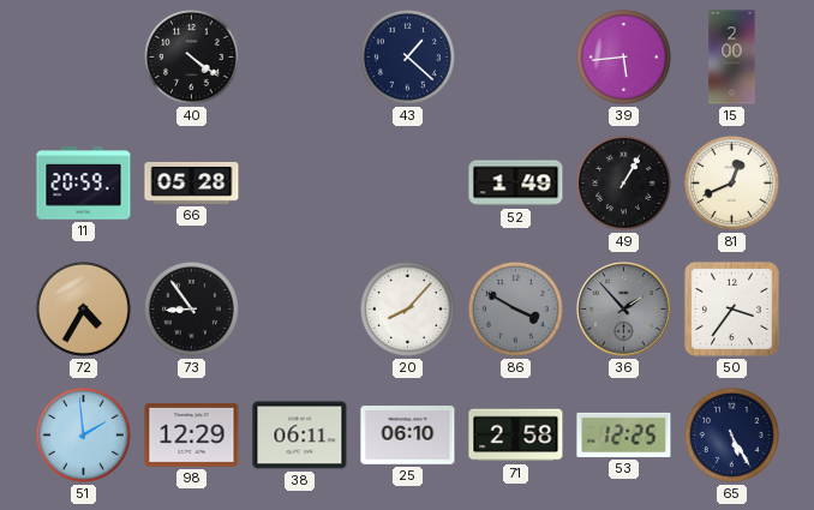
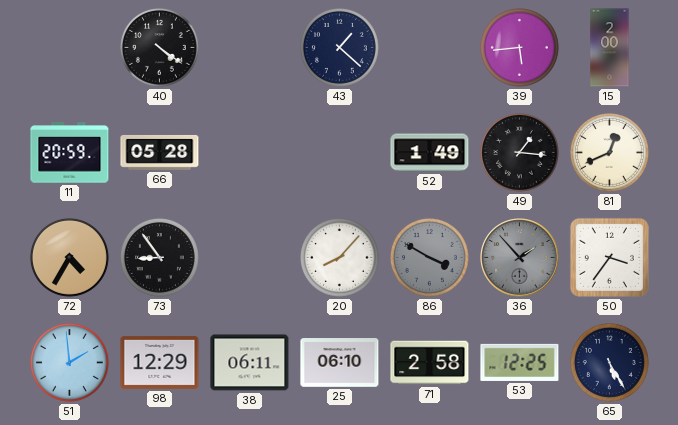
49: 1:05 -> 1:16 (519, 152)
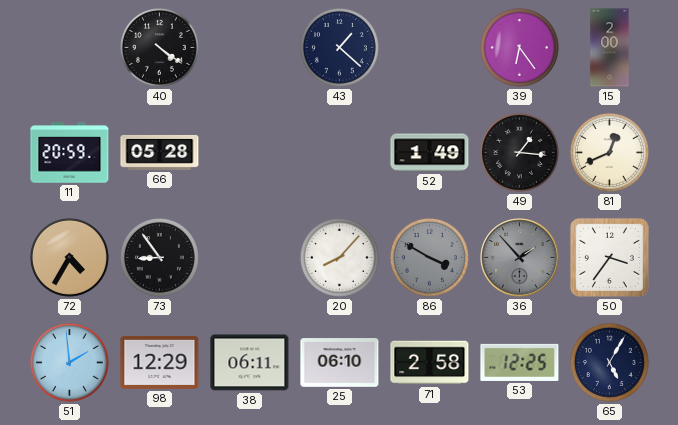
39: 5:44 -> 6:24 (519, 47)
65: 5:25 -> 5:05 (609, 362)
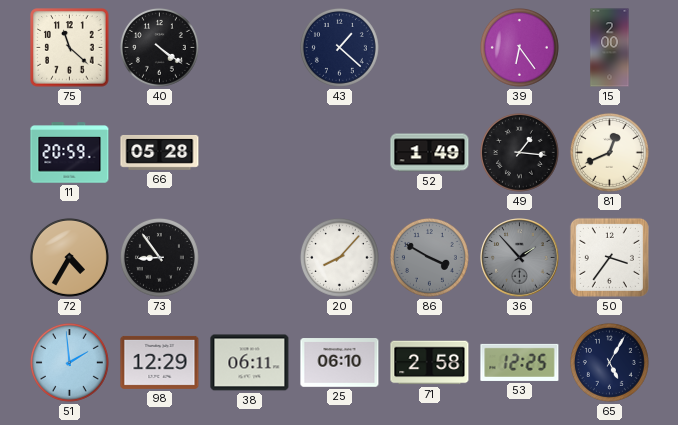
75: none -> 11:22 (70, 48)
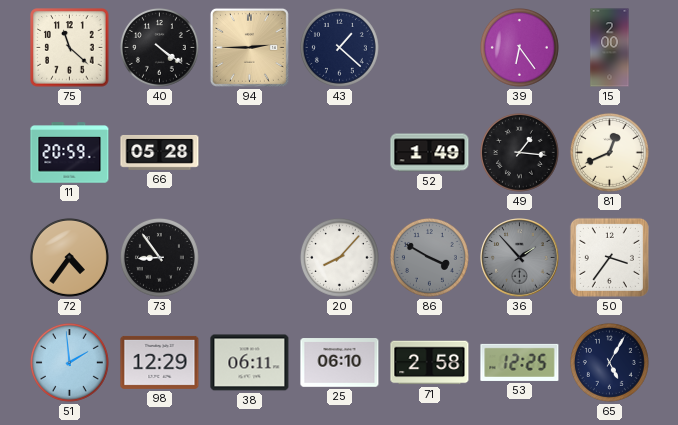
94: none -> 2:45 (249, 47)
72: 4:35 -> 4:36 (69, 257)
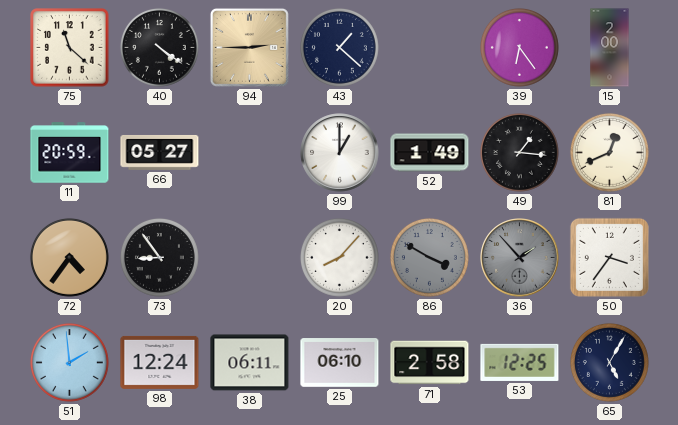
66: 05:28 -> 05:27 (160, 152)
99: none -> 1:00 (340, 153)
98: 12:29 -> 12:24 (160, 362)
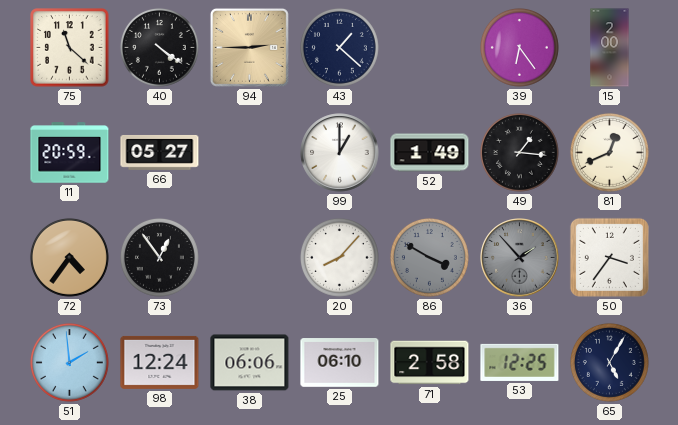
73: 8:54 -> 12:54 (159, 257)
38: 06:11 -> 06:06 (250, 363)
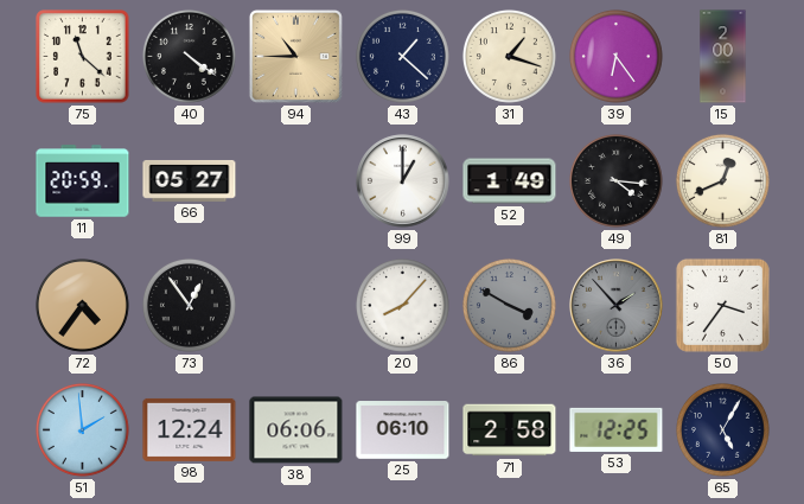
94: 2:45 -> 10:45 (295, 56)
31: none -> 1:18 (509, 56)
49: 1:16 -> 4:16 (615, 180)
